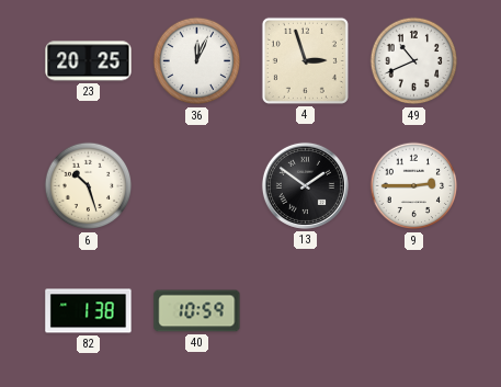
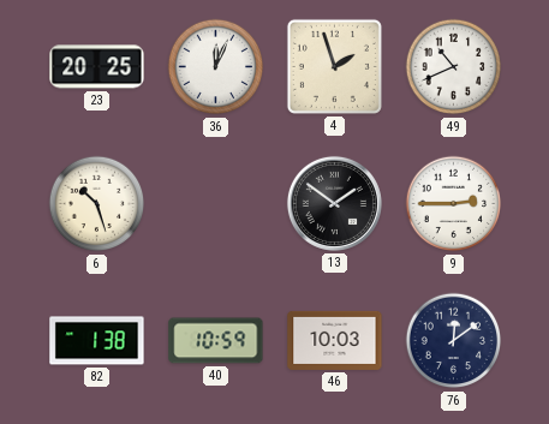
4: 2:57 -> 1:57 (334, 66)
46: none -> 10:03 (335, 340)
76: none -> 12:09 (454, 341)
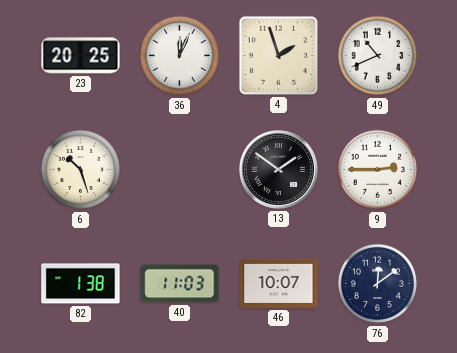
40: 10:59 -> 11:03 (180, 284)
46: 10:03 -> 10:07 (279, 283)
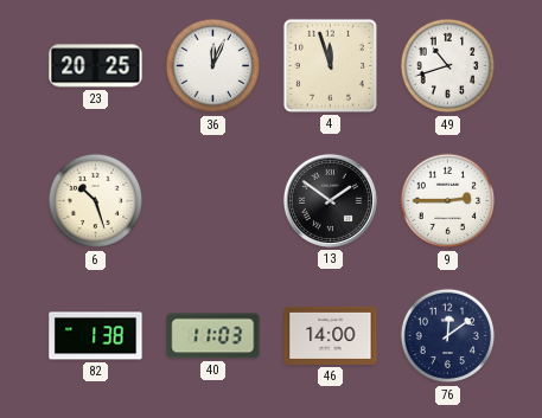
4: 1:57 -> 11:57 (330, 65)
49: 10:41 -> 10:42 (448, 66)
46: 10:07 -> 14:00 (331, 335)
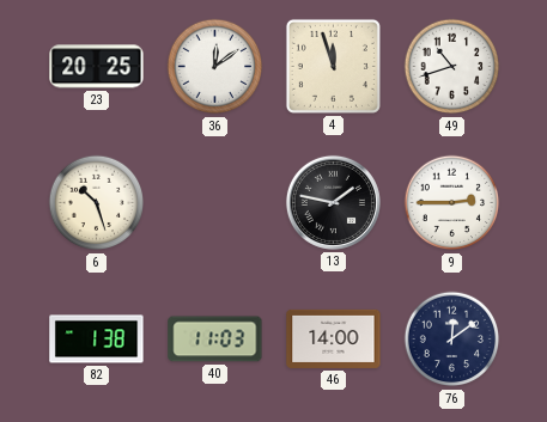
36: 12:04 -> 12:09 (215, 67)
13: 1:51 -> 1:47 (333, 202)
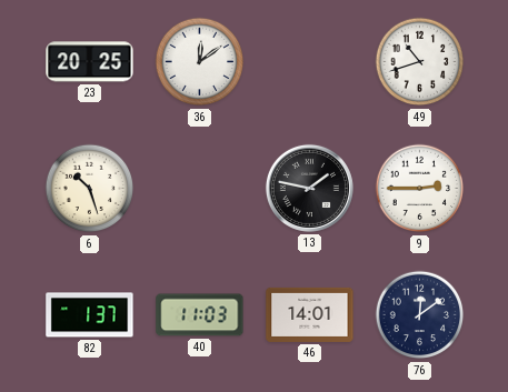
4: 11:57 -> none (333, 66)
82: 1:38 -> 1:37 (90, 315)
46: 14:00 -> 14:01 (310, 314)
